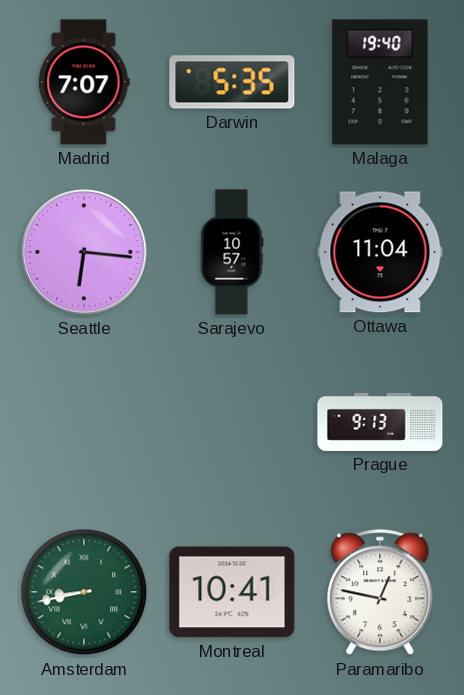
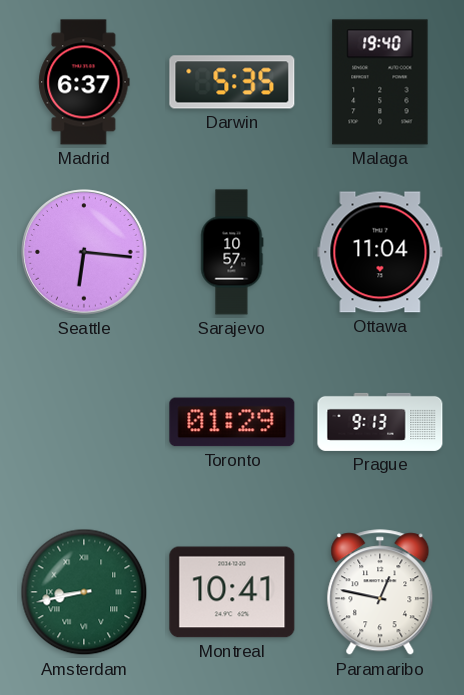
Madrid: 7:07 -> 6:37 (84, 82)
Toronto: none -> 01:29 (232, 422)
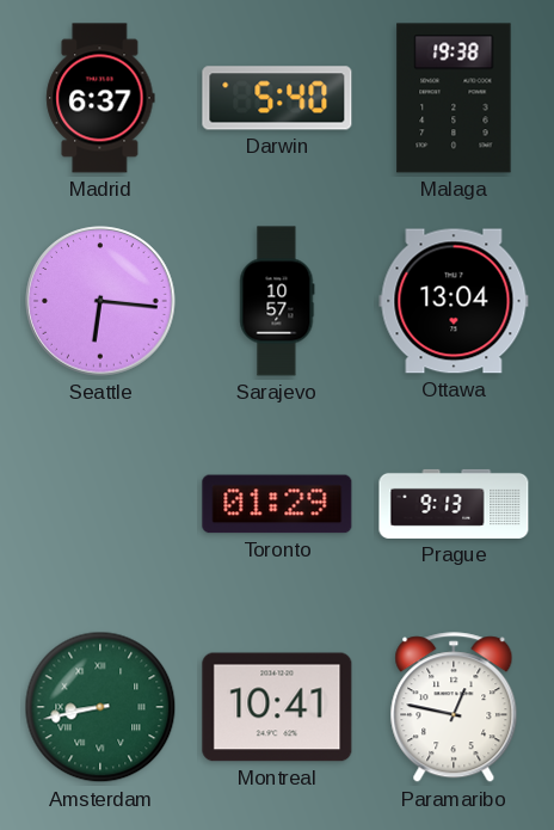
Darwin: 5:35 -> 5:40 (277, 98)
Malaga: 19:40 -> 19:38 (454, 98)
Ottawa: 11:04 -> 13:04 (454, 301)
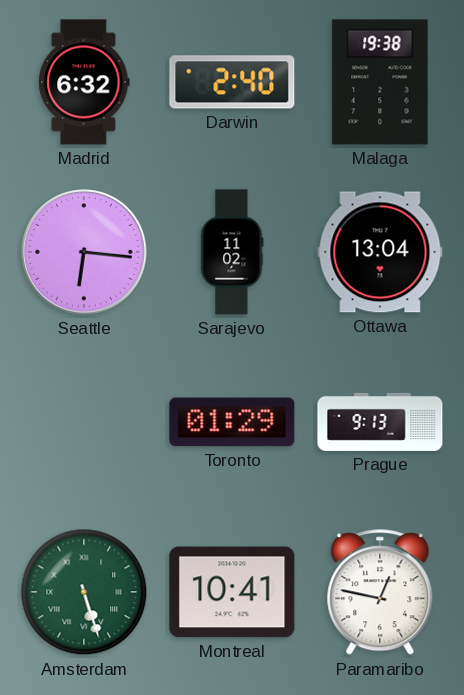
Madrid: 6:37 -> 6:32 (84, 82)
Darwin: 5:40 -> 2:40 (232, 82)
Sarajevo: 10:57 -> 11:02 (232, 252)
Amsterdam: 8:43 -> 5:27 (84, 592)
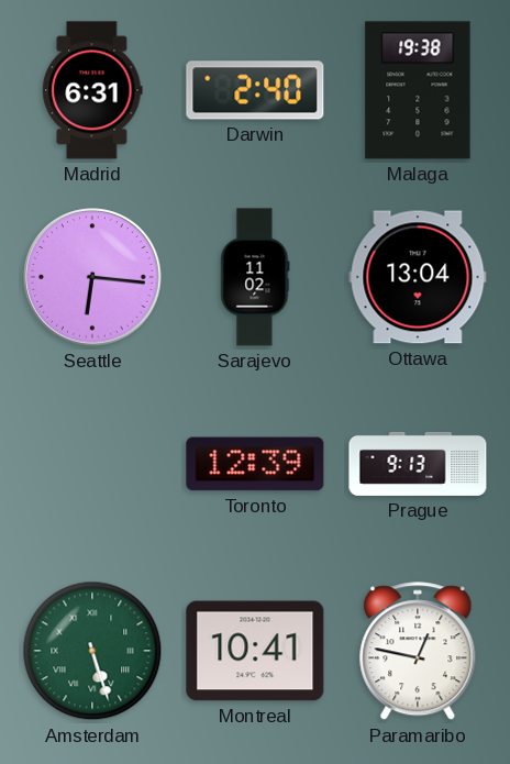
Madrid: 6:32 -> 6:31 (92, 90)
Toronto: 01:29 -> 12:39 (255, 464)
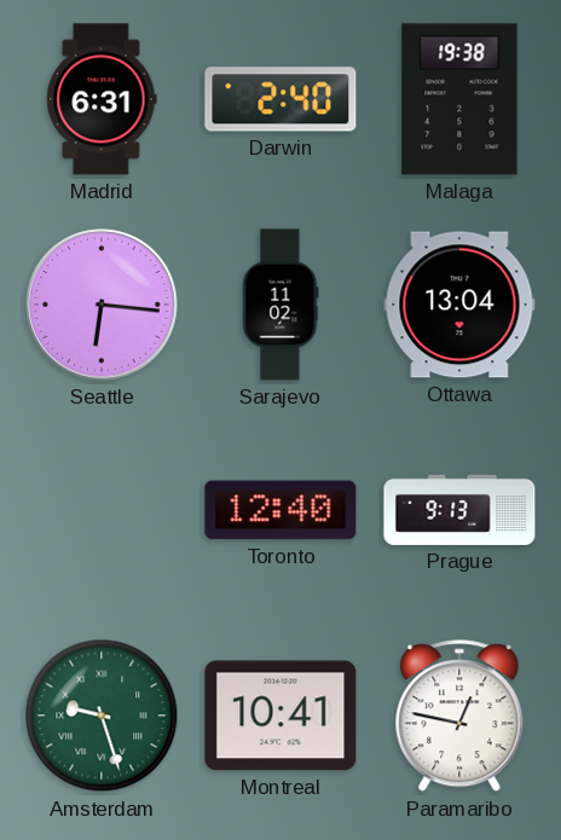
Toronto: 12:39 -> 12:40 (280, 510)
Amsterdam: 5:27 -> 9:27 (102, 716)
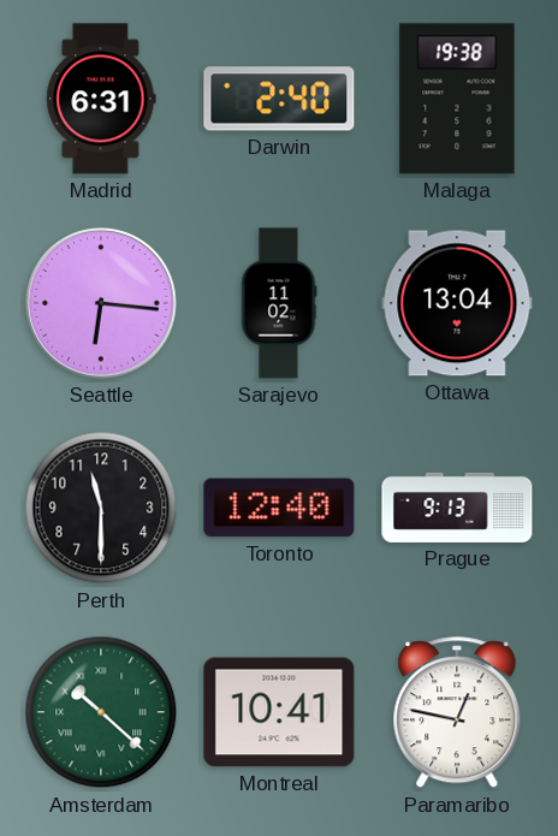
Perth: none -> 11:30 (101, 508)
Amsterdam: 9:27 -> 10:22 (101, 712)
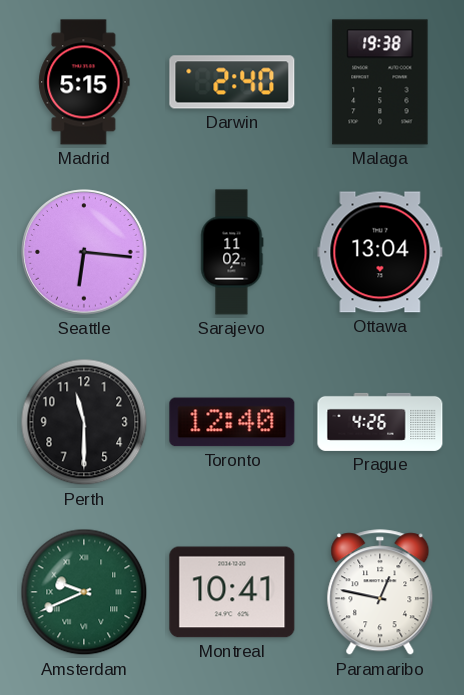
Madrid: 6:31 -> 5:15 (84, 82)
Prague: 9:13 -> 4:26 (380, 422)
Amsterdam: 10:22 -> 9:41 (84, 592)
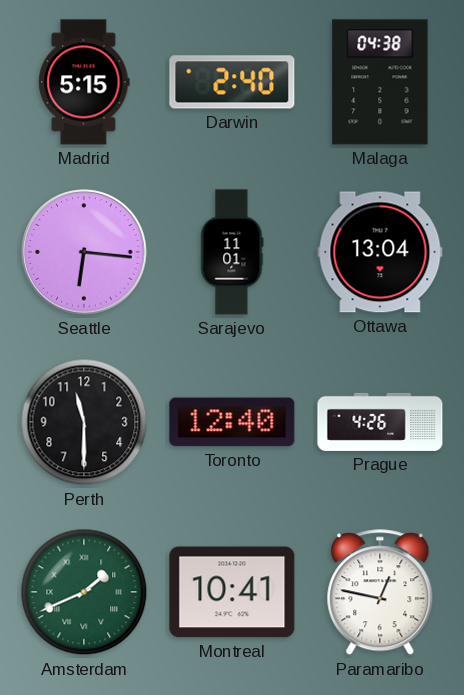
Malaga: 19:38 -> 04:38 (380, 82)
Sarajevo: 11:02 -> 11:01 (232, 252)
Amsterdam: 9:41 -> 1:41 (84, 592)
